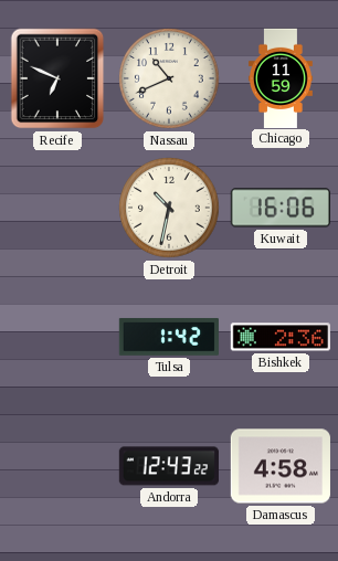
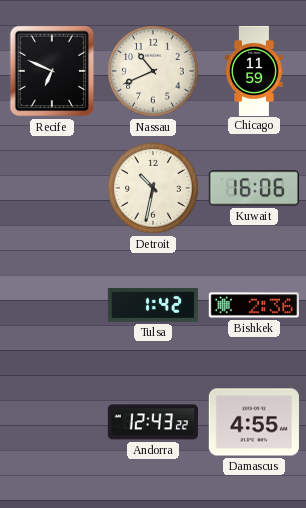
Damascus: 4:58 -> 4:55 (254, 422)
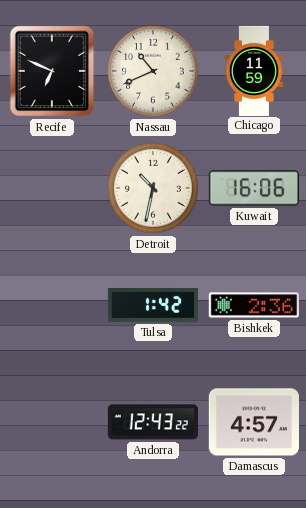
Damascus: 4:55 -> 4:57 (254, 422)
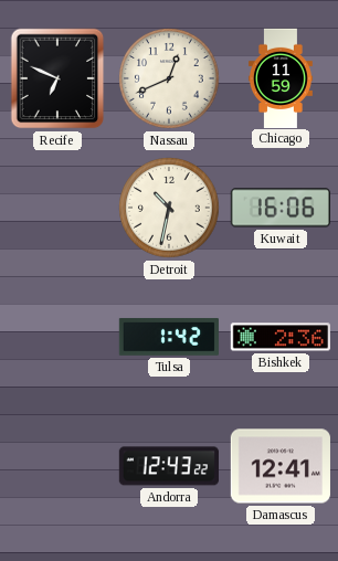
Nassau: 10:41 -> 12:41 (169, 78)
Damascus: 4:57 -> 12:41 (281, 466)
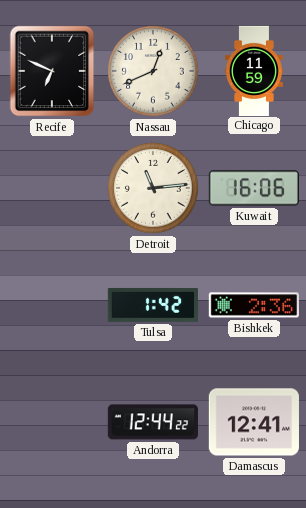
Detroit: 10:32 -> 11:14 (153, 188)
Andorra: 12:43 -> 12:44 (153, 422)
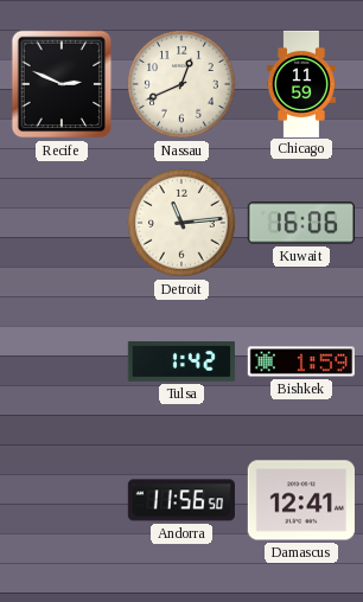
Recife: 6:49 -> 2:49 (62, 84)
Bishkek: 2:36 -> 1:59 (301, 361)
Andorra: 12:44 -> 11:56 (181, 500)
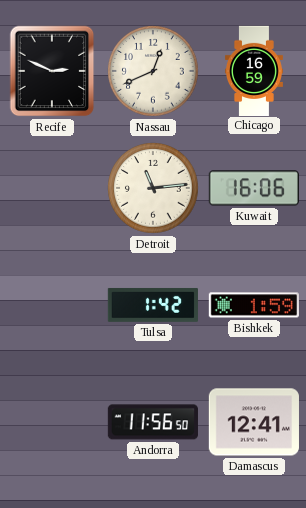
Chicago: 11:59 -> 16:59 (254, 70)
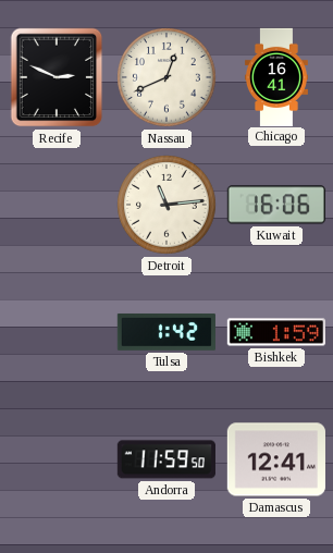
Chicago: 16:59 -> 16:41 (276, 76)
Andorra: 11:56 -> 11:59 (166, 459)
